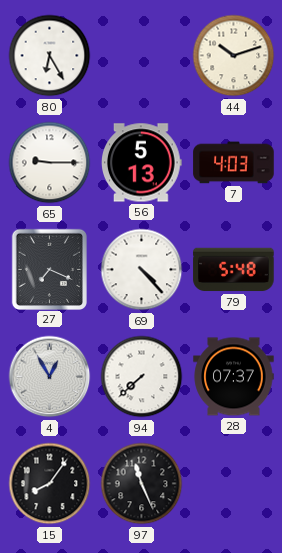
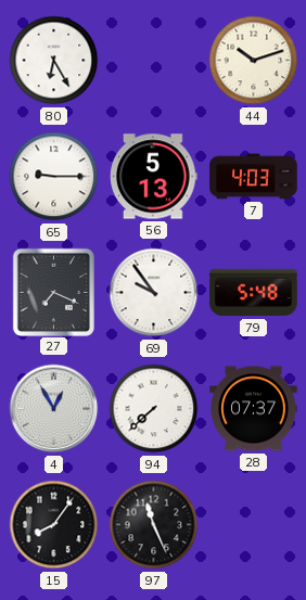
69: 4:23 -> 9:54 (154, 293)
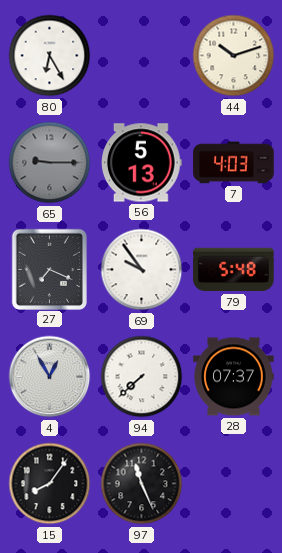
65 dial: white -> grey (50, 163)
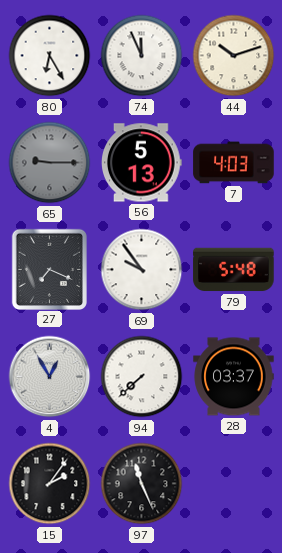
74: none -> 11:56 (142, 56)
28: 07:37 -> 03:37 (234, 377)
15: 8:06 -> 2:06 (50, 484)
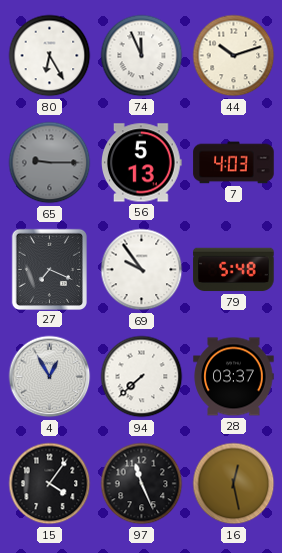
15: 2:06 -> 4:06 (50, 484)
16: none -> 12:28 (234, 484)
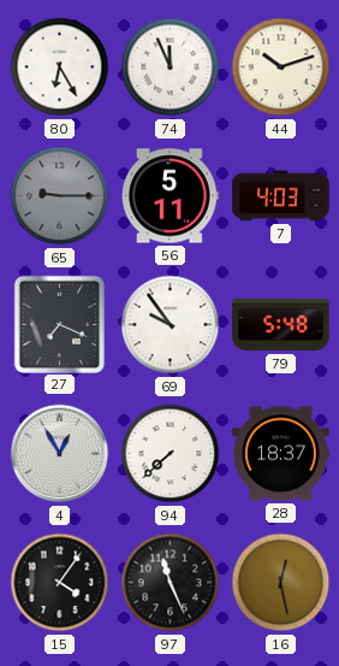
56: 5:13 -> 5:11 (171, 196)
28: 03:37 -> 18:37 (281, 454)
